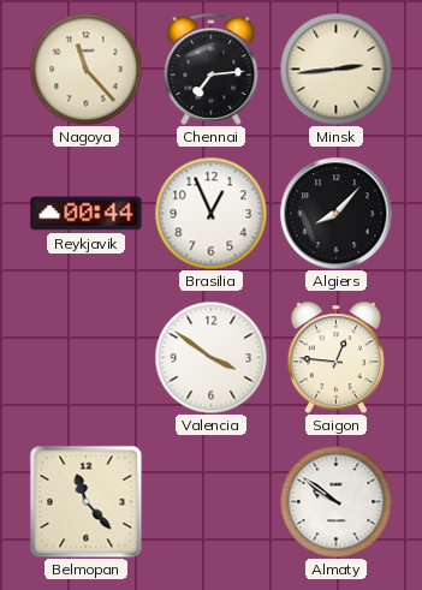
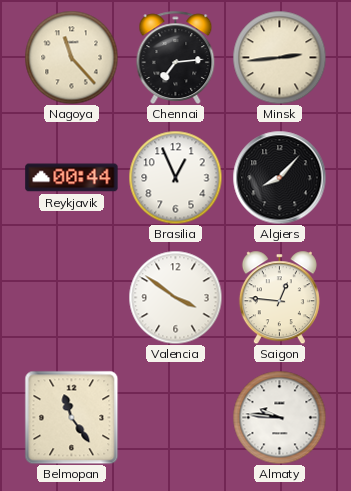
Belmopan: 11:23 -> 11:24 (71, 417)
Almaty: 9:51 -> 9:46 (279, 417)
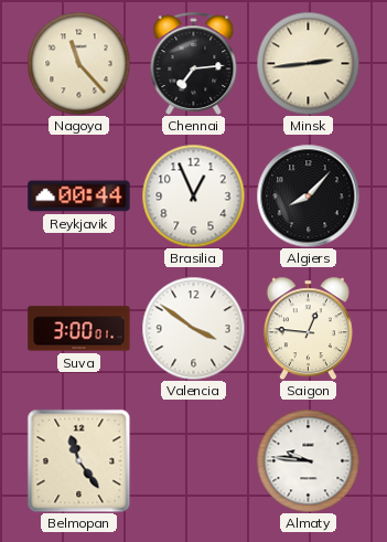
Suva: none -> 3:00 (79, 329)
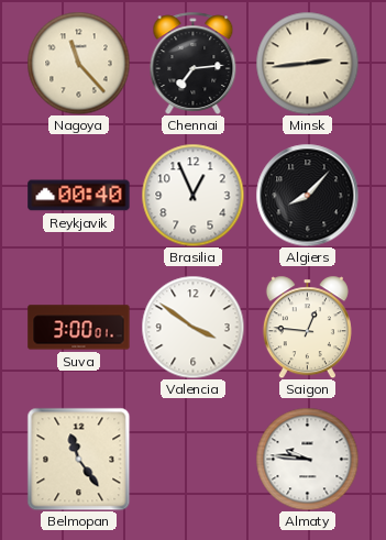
Reykjavik: 00:44 -> 00:40 (79, 196)
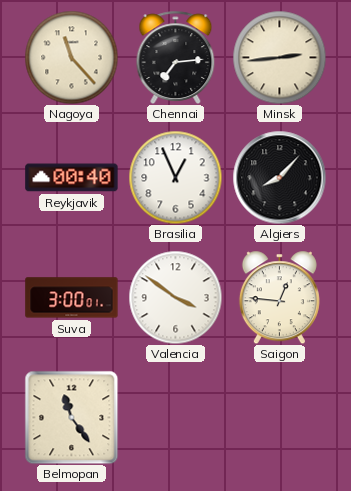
Almaty: 9:46 -> none (307, 459)
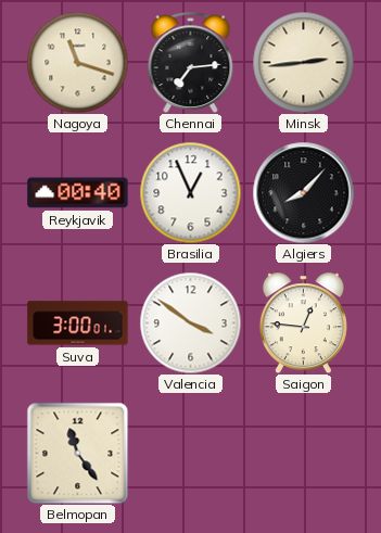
Nagoya: 11:23 -> 11:18 (77, 62)
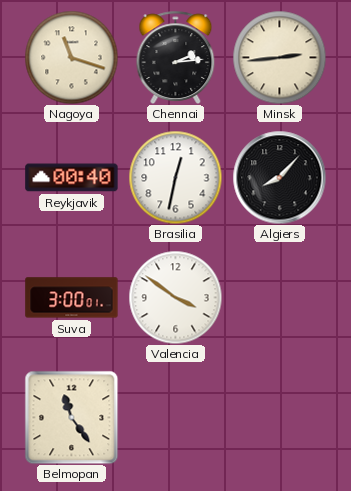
Chennai: 7:14 -> 2:14 (176, 57)
Brasilia: 12:56 -> 12:32 (175, 177)
Saigon: 12:46 -> none (303, 322)
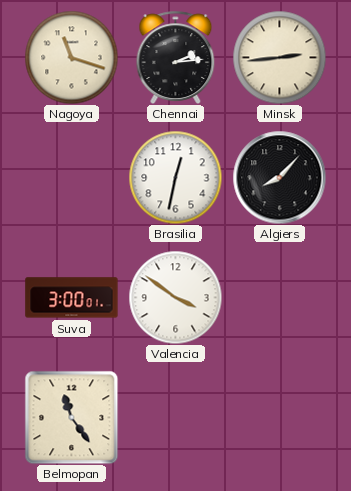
Reykjavik: 00:40 -> none (72, 178)
